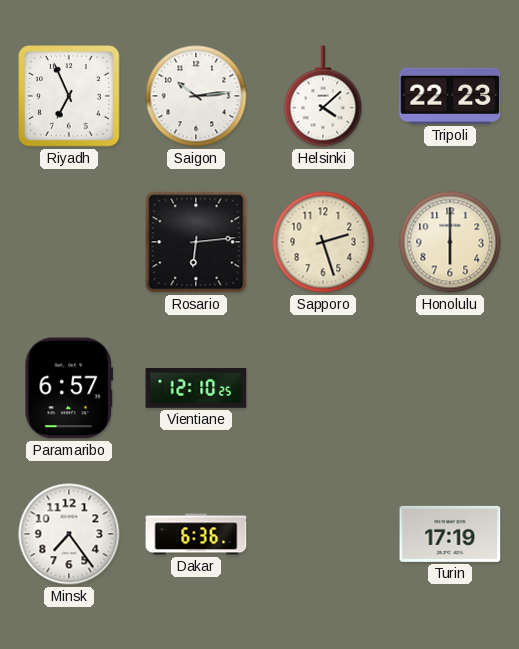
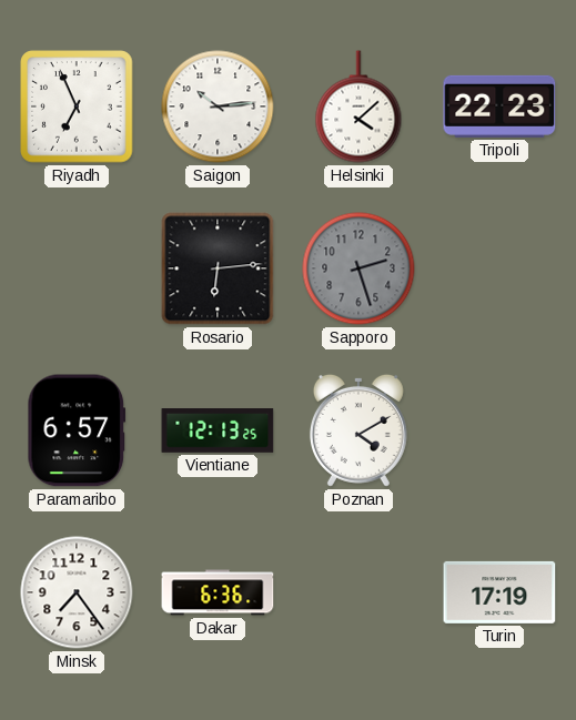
Sapporo dial: cream -> grey (358, 268)
Honolulu: 6:00 -> none (450, 242)
Vientiane: 12:10 -> 12:13 (218, 432)
Poznan: none -> 4:10 (358, 430)
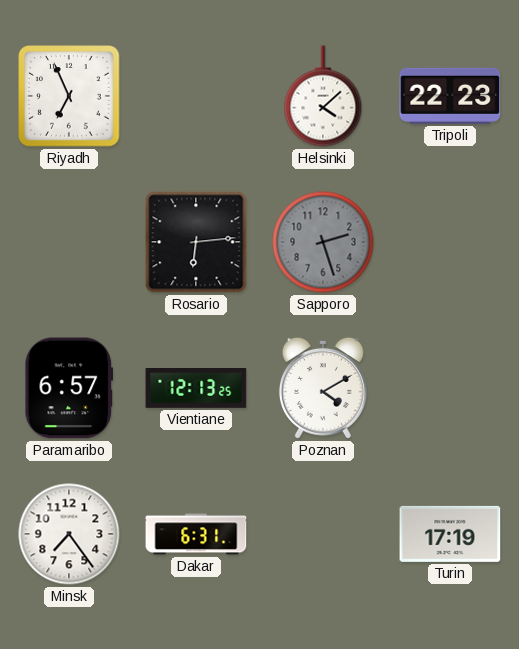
Saigon: 10:14 -> none (218, 107)
Dakar: 6:36 -> 6:31 (196, 534)
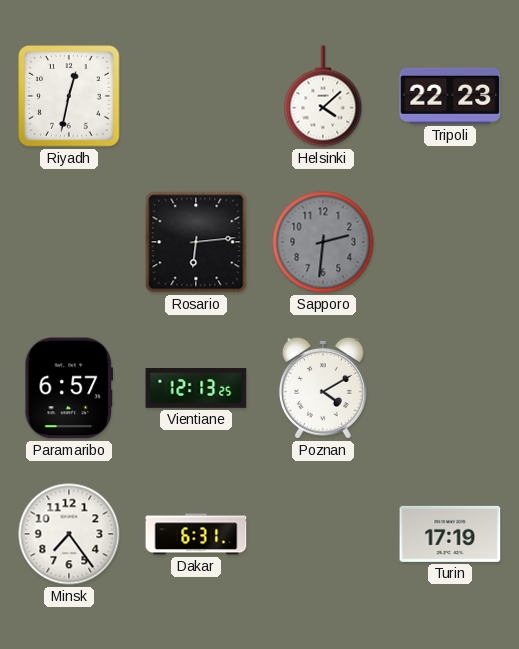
Riyadh: 6:56 -> 12:32 (69, 96)
Sapporo: 2:27 -> 2:31 (323, 242)
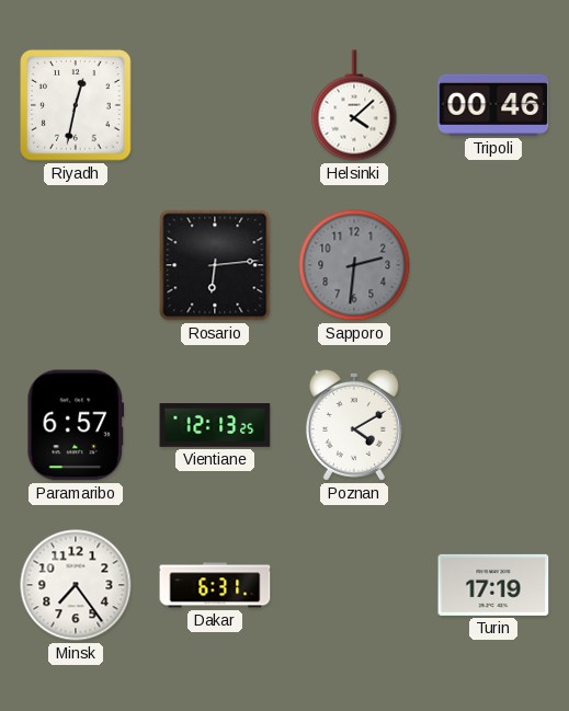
Tripoli: 22:23 -> 00:46 (493, 105)
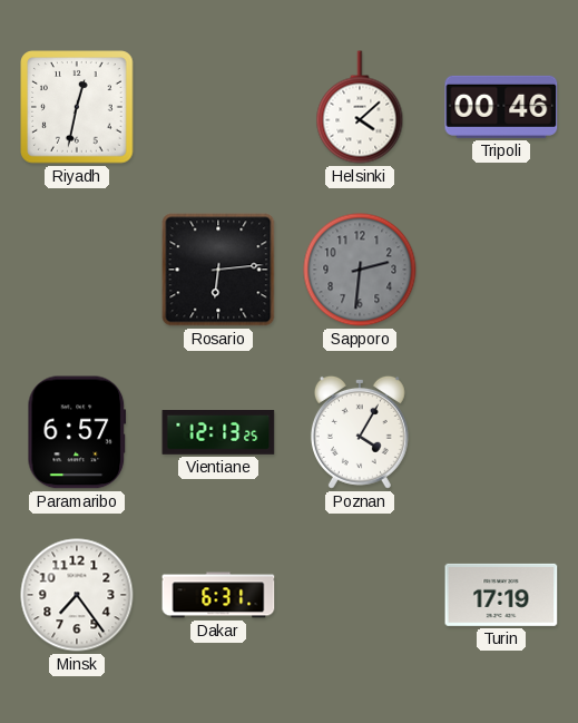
Poznan: 4:10 -> 4:05 (360, 432)
